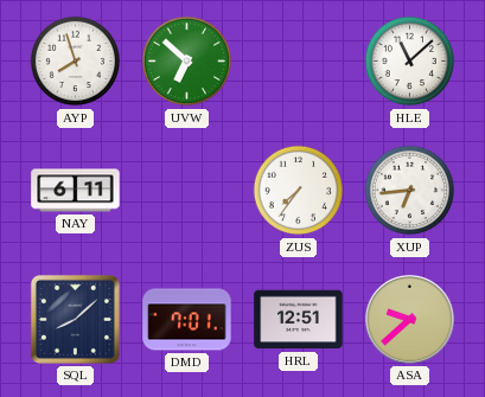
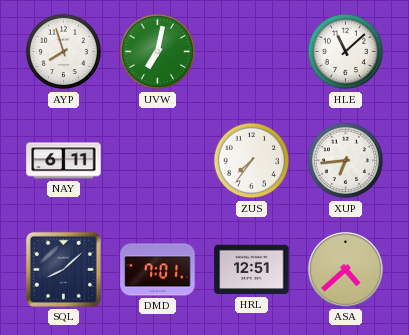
UVW: 6:52 -> 7:02 (158, 52)
ASA: 9:38 -> 4:38 (345, 269)
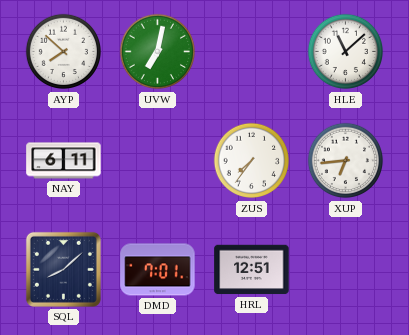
AYP: 7:57 -> 7:52 (64, 52)
ASA: 4:38 -> none (345, 269)
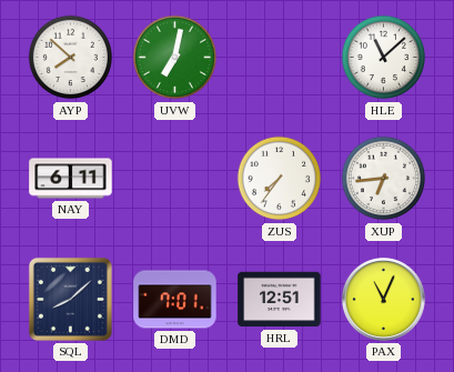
PAX: none -> 11:04 (383, 299)
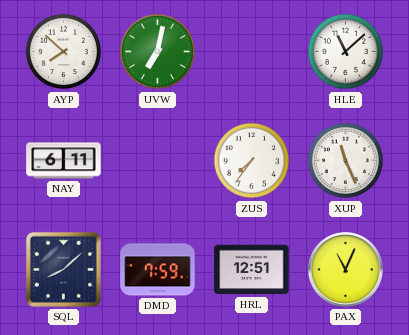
XUP: 6:44 -> 11:26 (346, 161)
DMD: 7:01 -> 7:59 (158, 270)
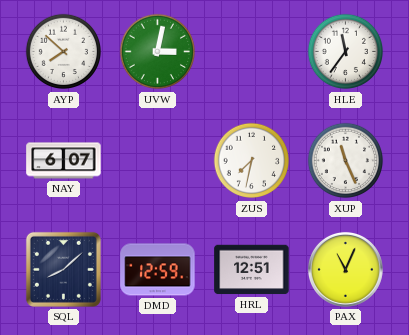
UVW: 7:02 -> 3:02 (158, 52)
HLE: 11:08 -> 11:36 (346, 52)
NAY: 6:11 -> 6:07 (64, 161)
ZUS: 7:36 -> 7:32 (252, 161)
DMD: 7:59 -> 12:59 (158, 270)
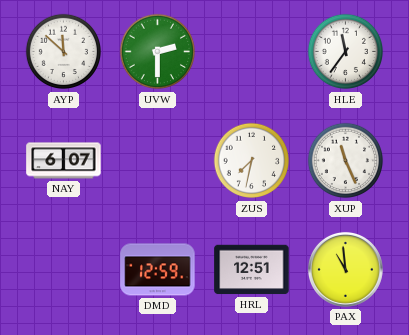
AYP: 7:52 -> 11:52 (64, 52)
UVW: 3:02 -> 2:30 (158, 52)
SQL: 8:08 -> none (63, 269)
PAX: 11:04 -> 10:59 (345, 269)
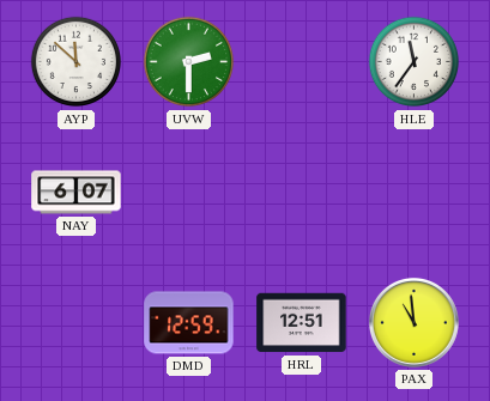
ZUS: 7:32 -> none (252, 161)
XUP: 11:26 -> none (346, 161)
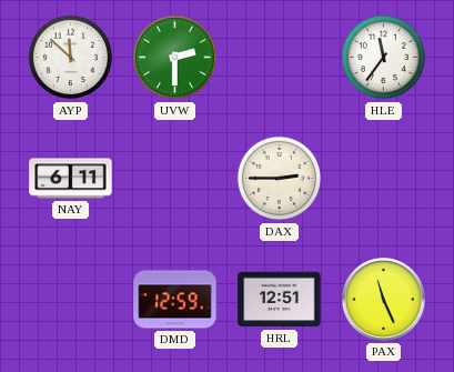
NAY: 6:07 -> 6:11 (71, 179)
DAX: none -> 2:45 (280, 179)
PAX: 10:59 -> 11:26 (383, 299)
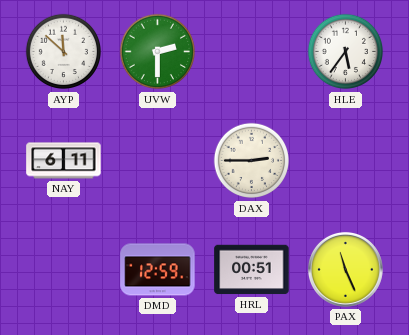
HLE: 11:36 -> 5:36 (346, 52)
HRL: 12:51 -> 00:51 (252, 270)
